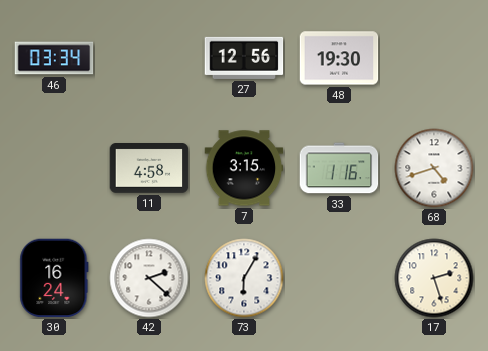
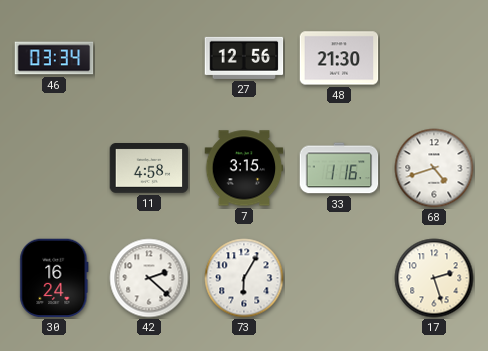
48: 19:30 -> 21:30 (339, 58)
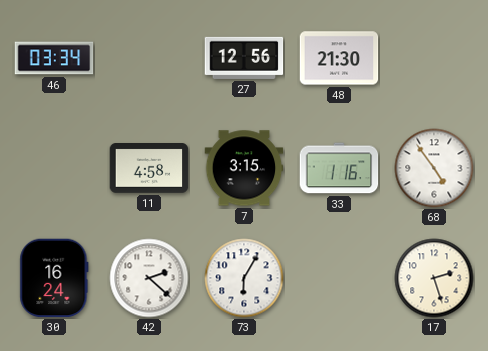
68: 4:42 -> 4:54 (434, 168)
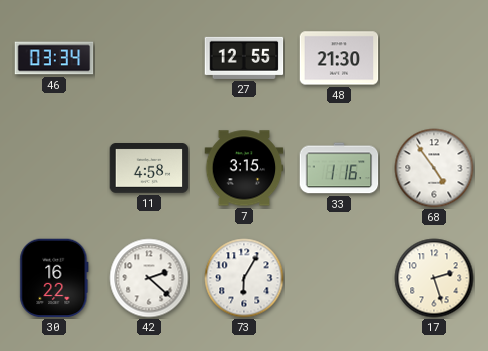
27: 12:56 -> 12:55 (244, 58)
30: 16:24 -> 16:22 (54, 278)
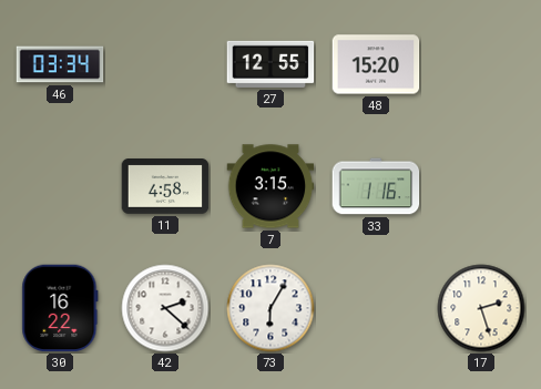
48: 21:30 -> 15:20 (376, 64)
68: 4:54 -> none (434, 168)
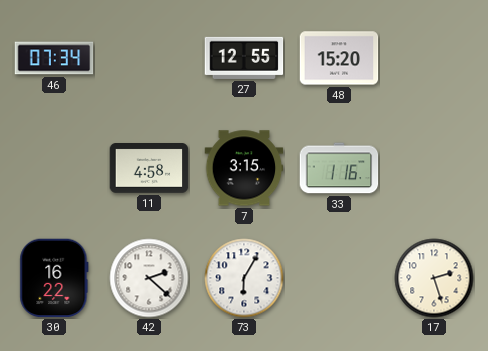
46: 03:34 -> 07:34 (54, 58)
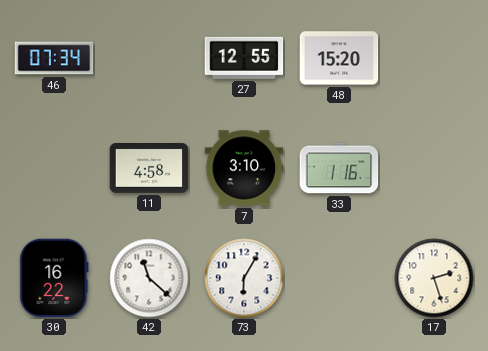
7: 3:15 -> 3:10 (244, 168)
42: 2:22 -> 11:22 (149, 278)
